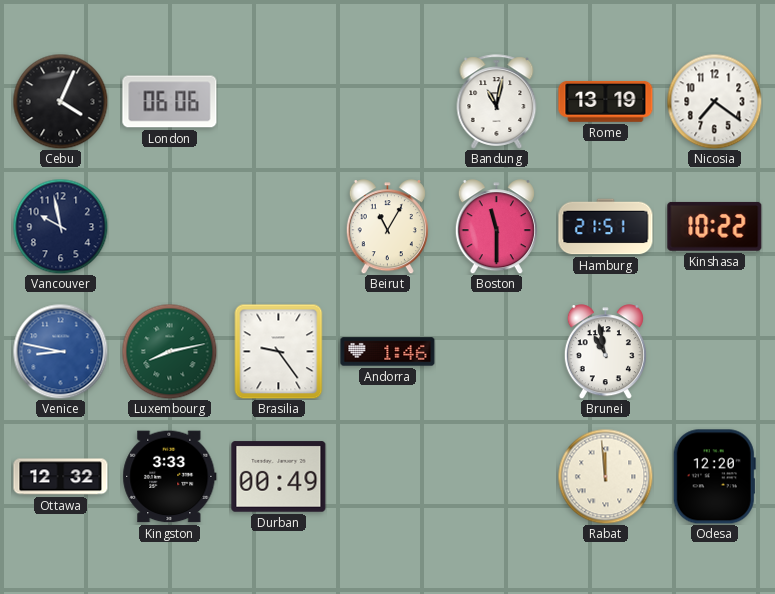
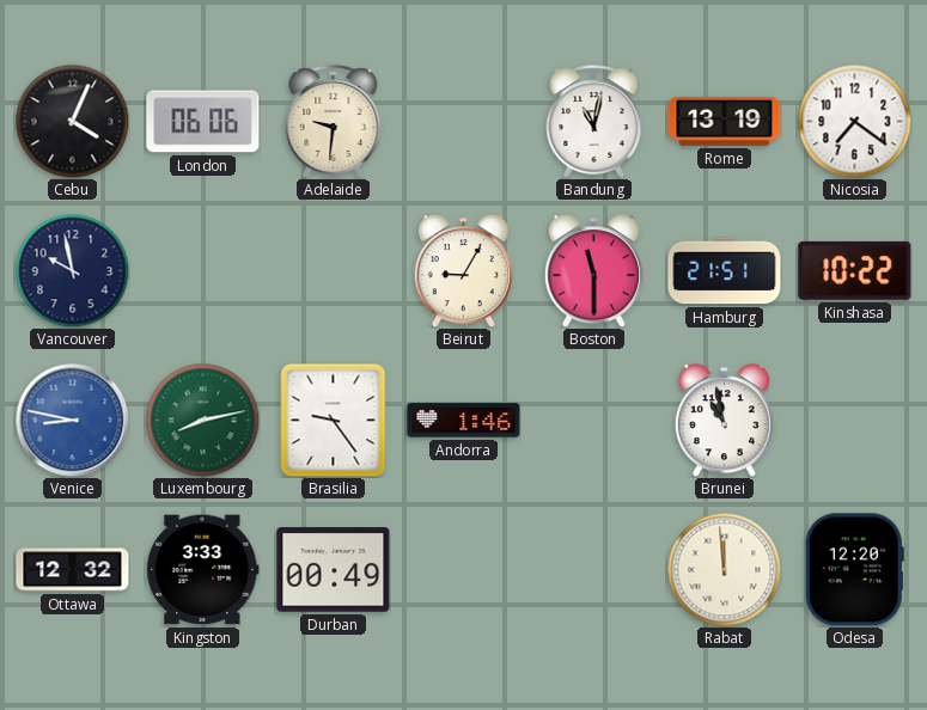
Adelaide: none -> 9:31 (334, 122)
Beirut: 11:05 -> 9:05 (463, 271)
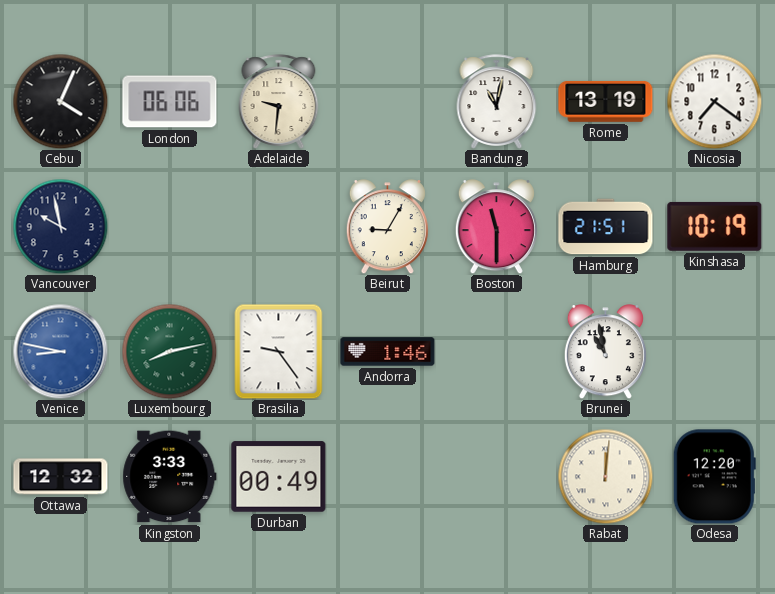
Kinshasa: 10:22 -> 10:19 (715, 226)
Rabat: 11:59 -> 12:01 (605, 476)
